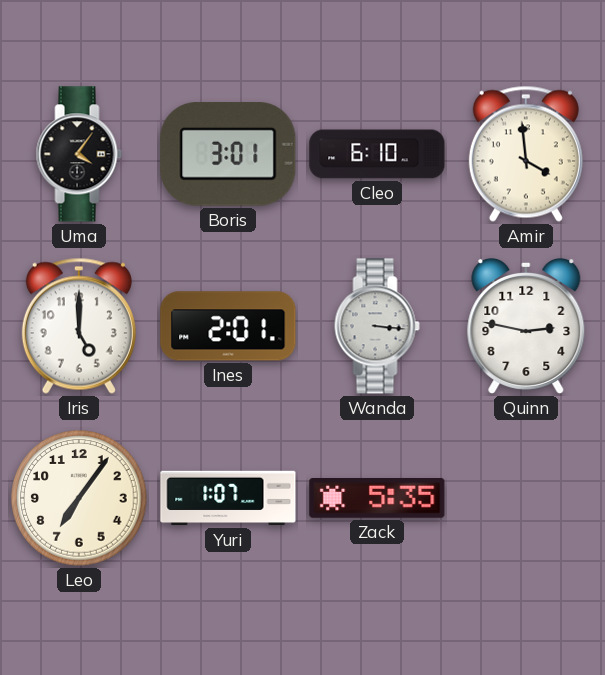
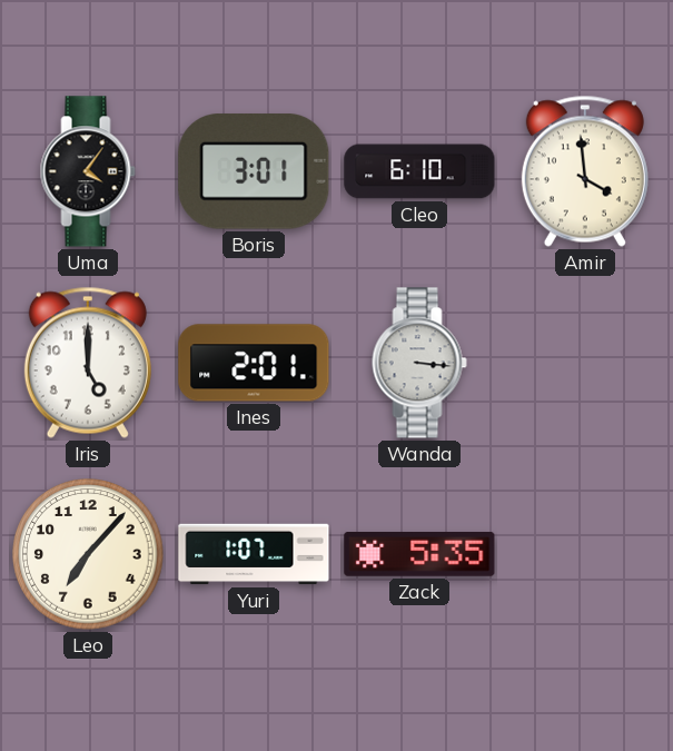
Quinn: 2:47 -> none (526, 326)
Leo: 7:06 -> 7:07 (88, 554)
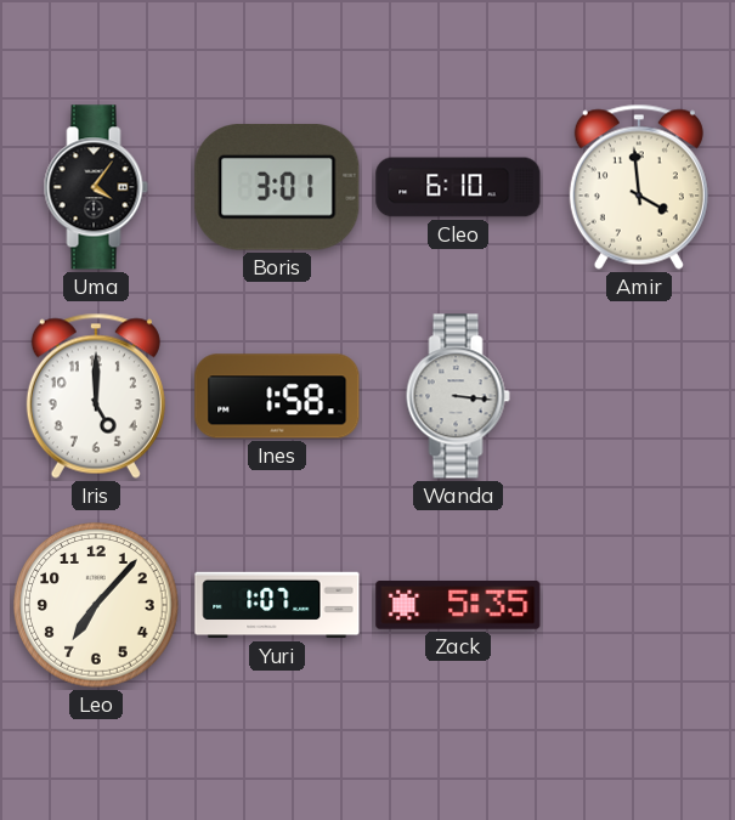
Ines: 2:01 -> 1:58 (277, 396)
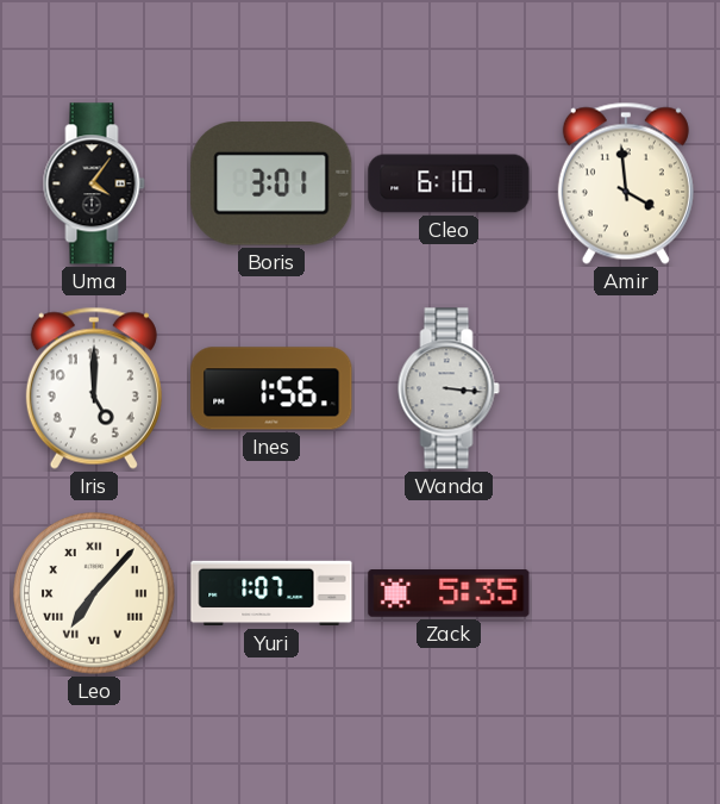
Ines: 1:58 -> 1:56 (271, 388)
Leo numerals: Arabic -> Roman (94, 593)
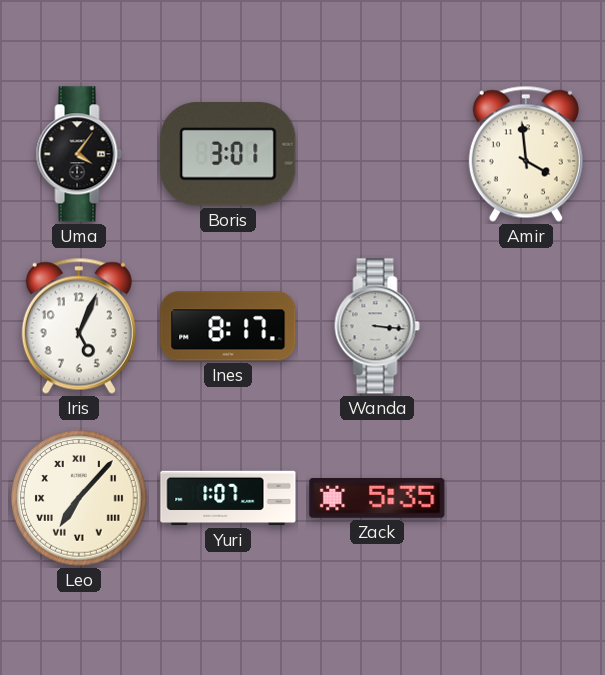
Cleo: 6:10 -> none (449, 183)
Iris: 5:00 -> 5:04 (79, 326)
Ines: 1:56 -> 8:17 (228, 326)
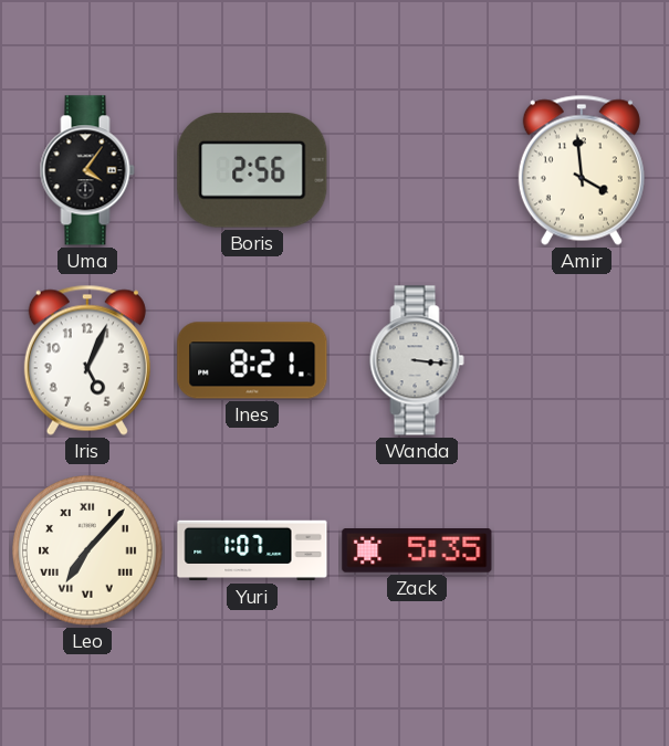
Boris: 3:01 -> 2:56 (252, 170)
Ines: 8:17 -> 8:21 (252, 360)
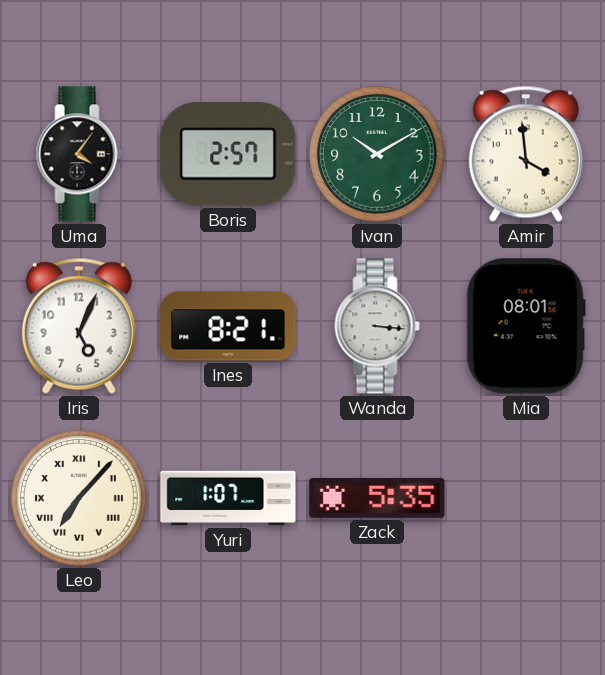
Boris: 2:56 -> 2:57 (228, 154)
Ivan: none -> 10:10 (377, 154)
Mia: none -> 08:01 (526, 326)
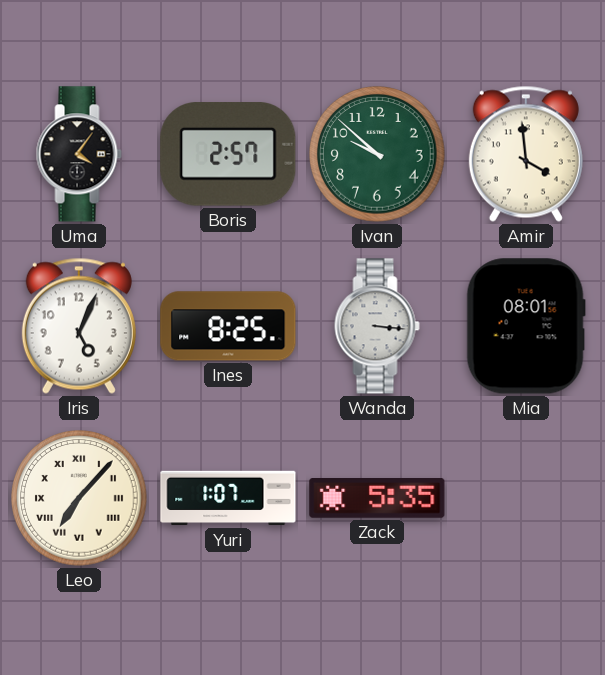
Ivan: 10:10 -> 9:52 (377, 154)
Ines: 8:21 -> 8:25 (228, 326)
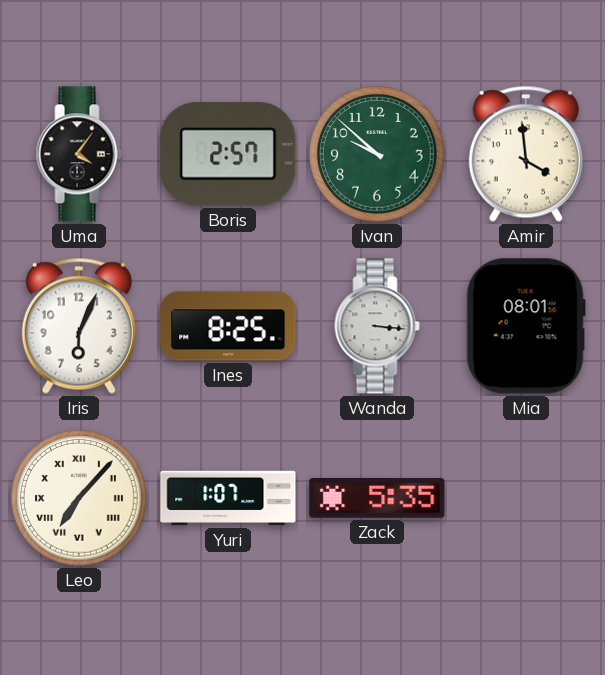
Iris: 5:04 -> 6:04 (79, 326)
